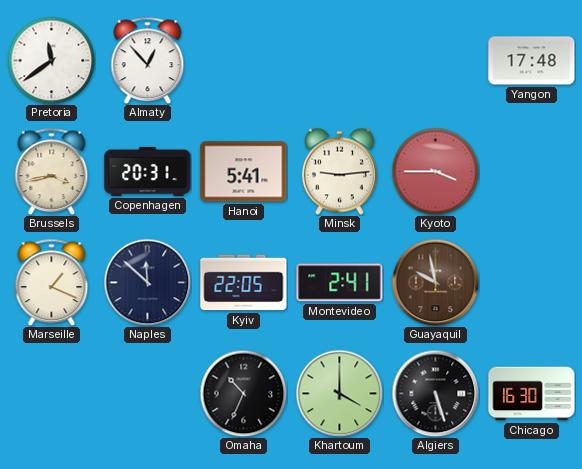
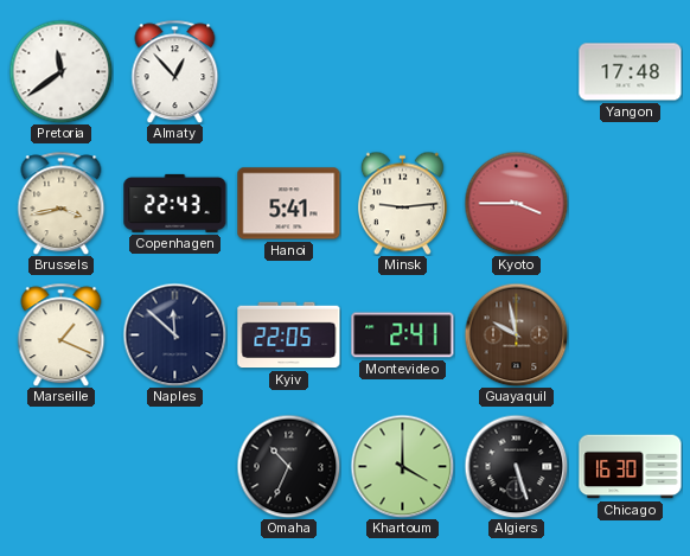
Copenhagen: 20:31 -> 22:43 (175, 203)
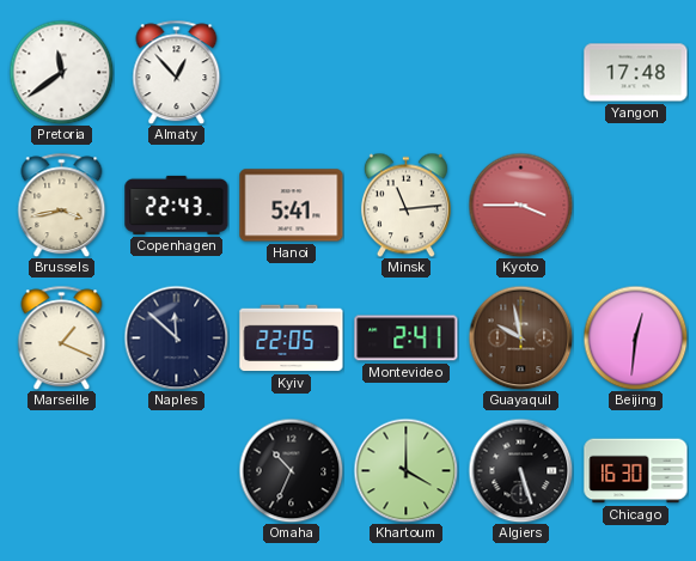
Minsk: 9:14 -> 11:14 (405, 205)
Beijing: none -> 12:31 (635, 337)
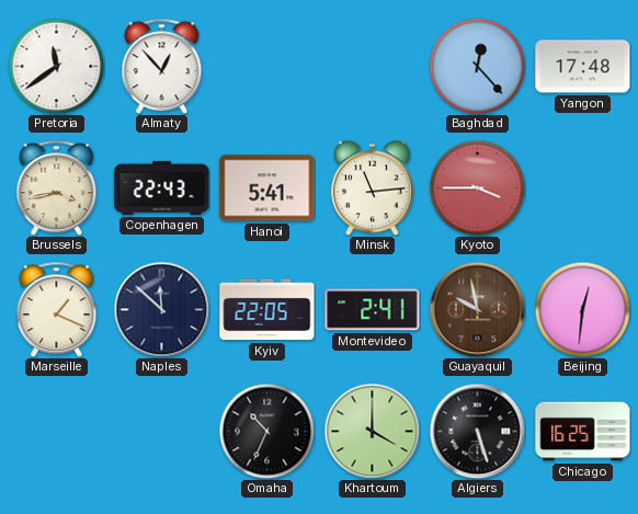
Baghdad: none -> 12:23 (477, 66)
Chicago: 16:30 -> 16:25 (583, 432)
